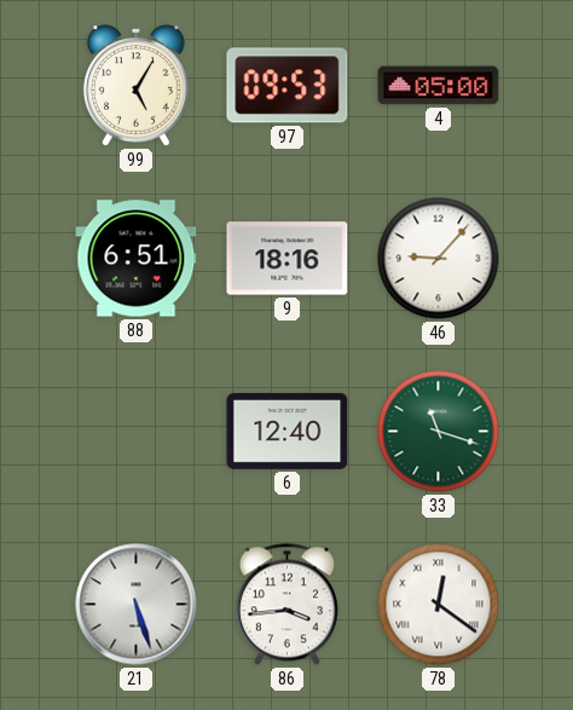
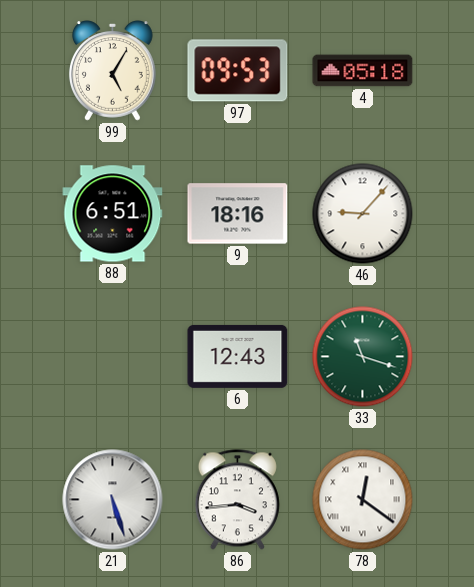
4: 05:00 -> 05:18 (363, 71)
6: 12:40 -> 12:43 (238, 356)
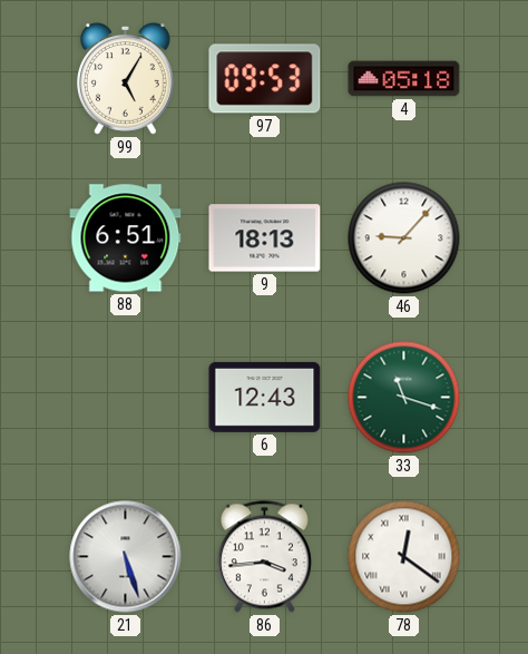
9: 18:16 -> 18:13 (265, 238)
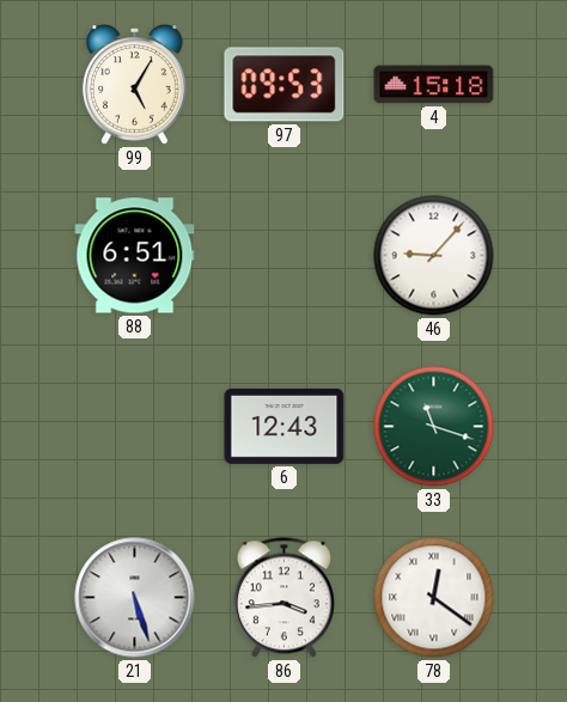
4: 05:18 -> 15:18 (434, 85)
9: 18:13 -> none (265, 238)
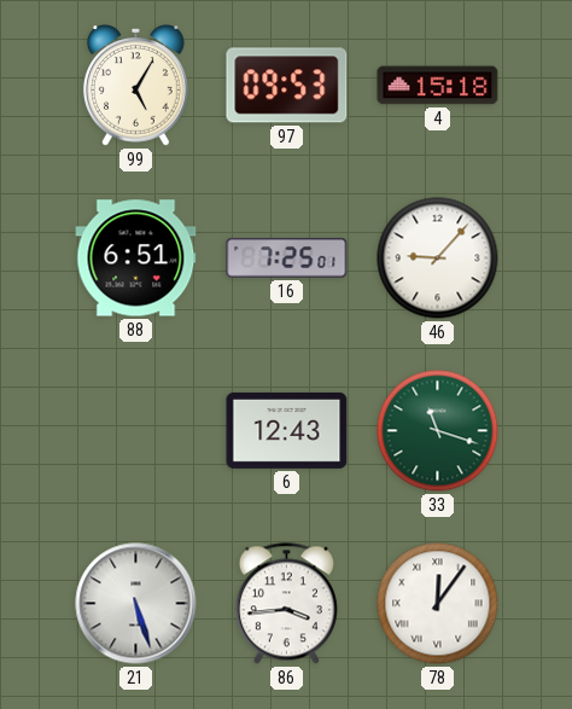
16: none -> 7:25 (287, 258)
78: 12:21 -> 12:06 (438, 604)
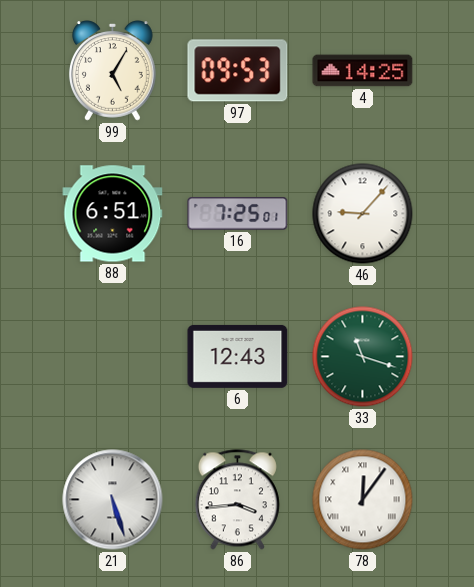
4: 15:18 -> 14:25 (363, 71)
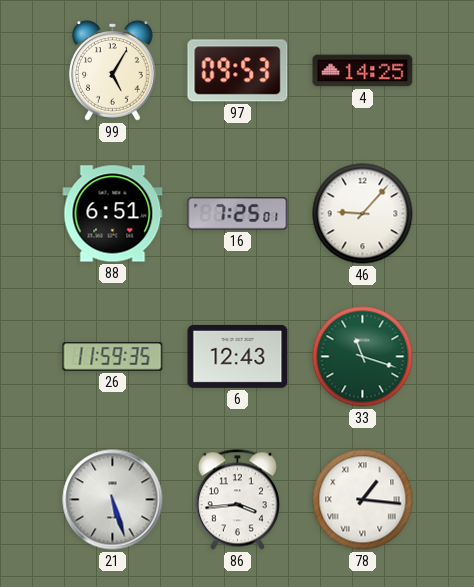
26: none -> 11:59 (113, 357)
78: 12:06 -> 1:16 (363, 500)
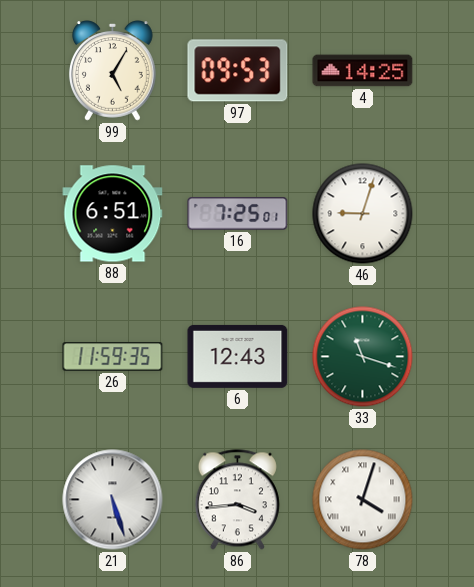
46: 9:07 -> 9:03 (363, 214)
78: 1:16 -> 4:03 (363, 500)
